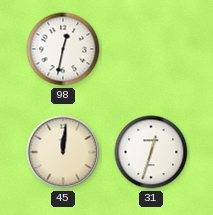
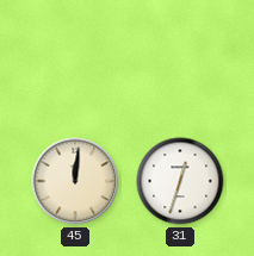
98: 12:32 -> none (63, 49)
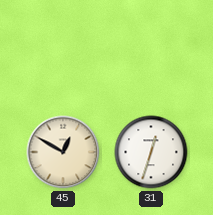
45: 12:01 -> 12:50 (63, 152)
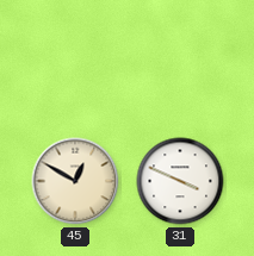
31: 12:33 -> 3:49 (180, 181)
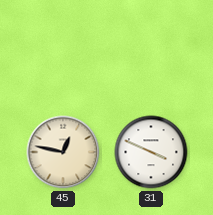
45: 12:50 -> 12:47 (63, 152)
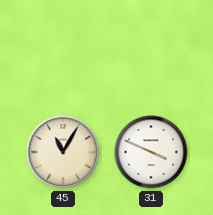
45: 12:47 -> 11:05 (63, 152)
